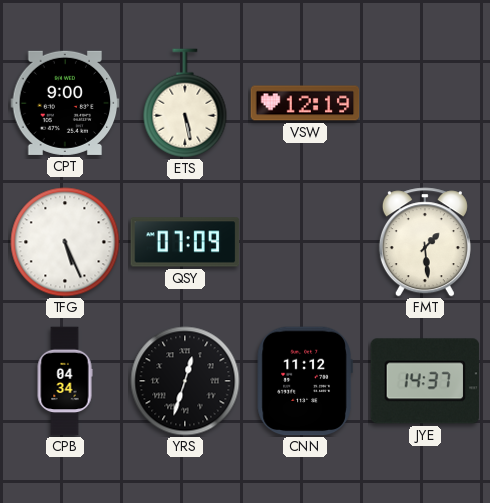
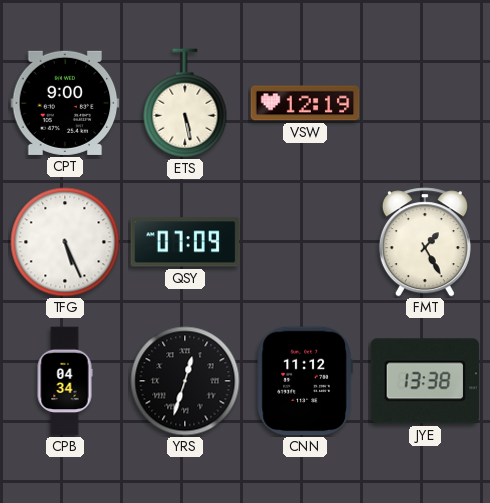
FMT: 1:29 -> 1:25 (425, 242)
JYE: 14:37 -> 13:38 (425, 381)
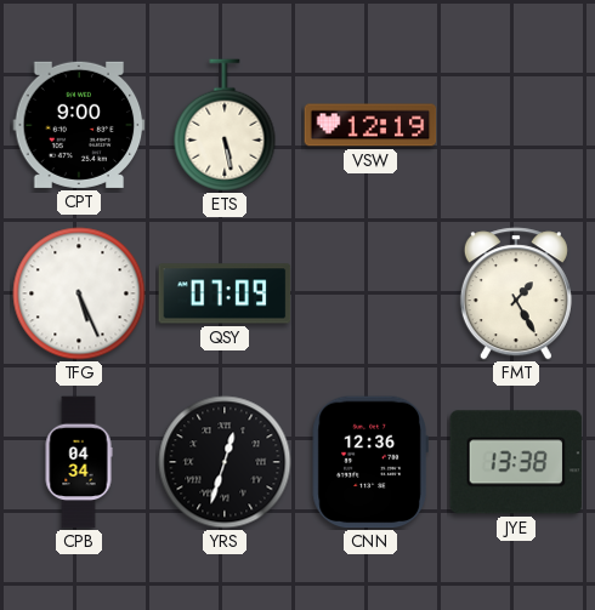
CNN: 11:12 -> 12:36 (370, 462)
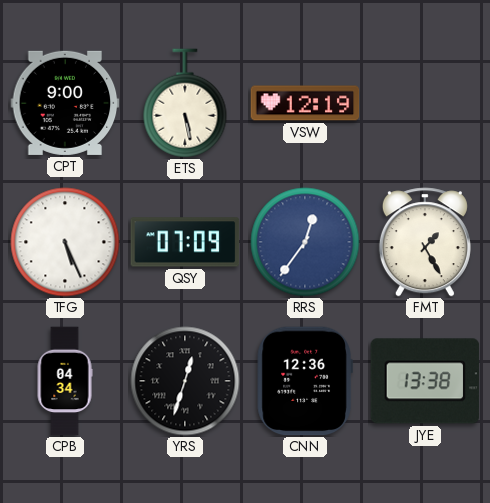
RRS: none -> 12:36 (305, 242)
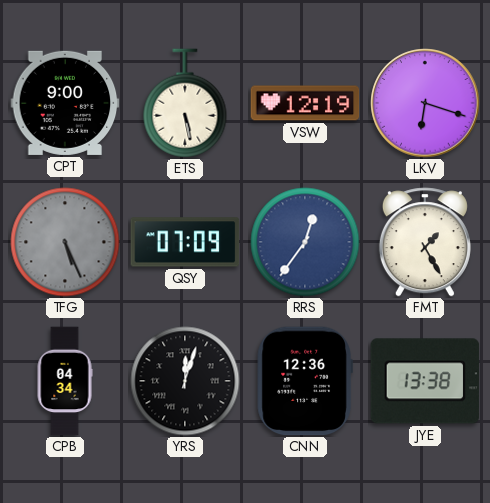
LKV: none -> 6:18 (425, 103)
TFG dial: white -> grey (65, 242)
YRS: 12:33 -> 12:03 (185, 381)
